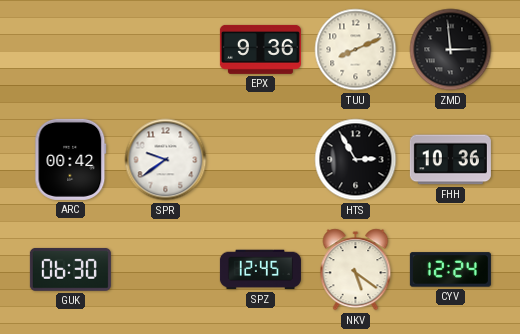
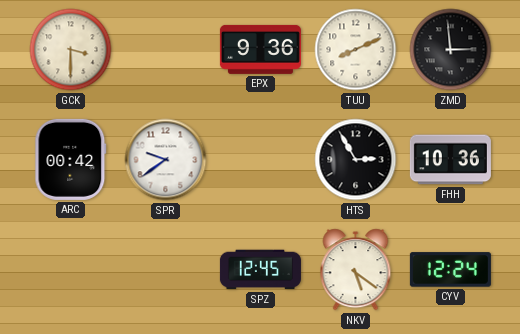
GCK: none -> 3:30 (71, 50)
GUK: 06:30 -> none (70, 269)
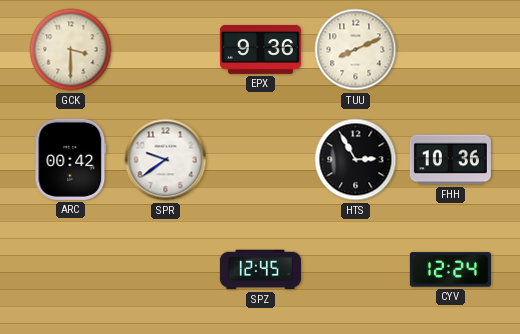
ZMD: 2:59 -> none (451, 50)
NKV: 5:21 -> none (356, 270)
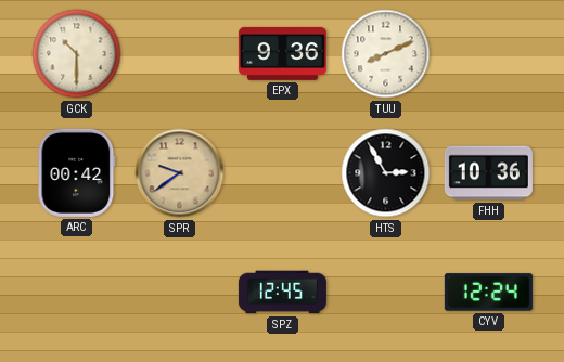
GCK: 3:30 -> 10:30 (77, 54)
SPR dial: white -> champagne (180, 173)
